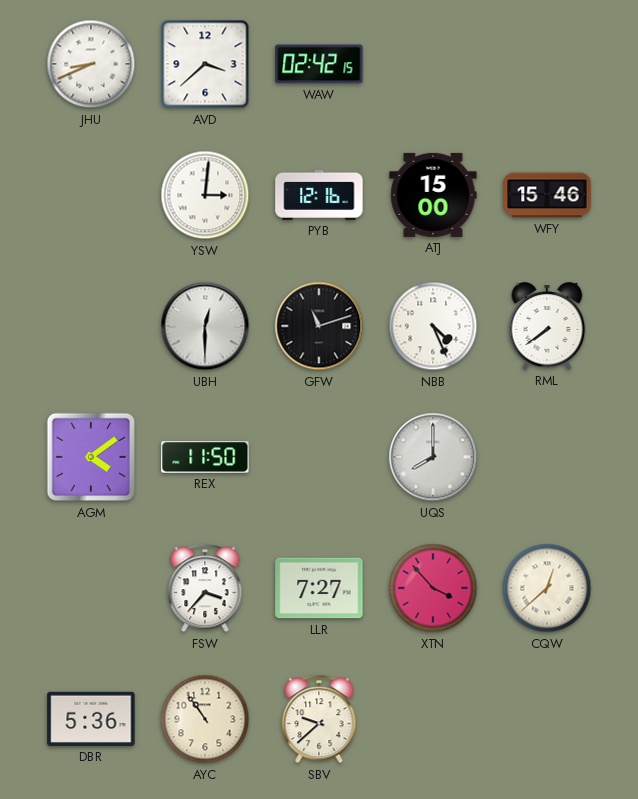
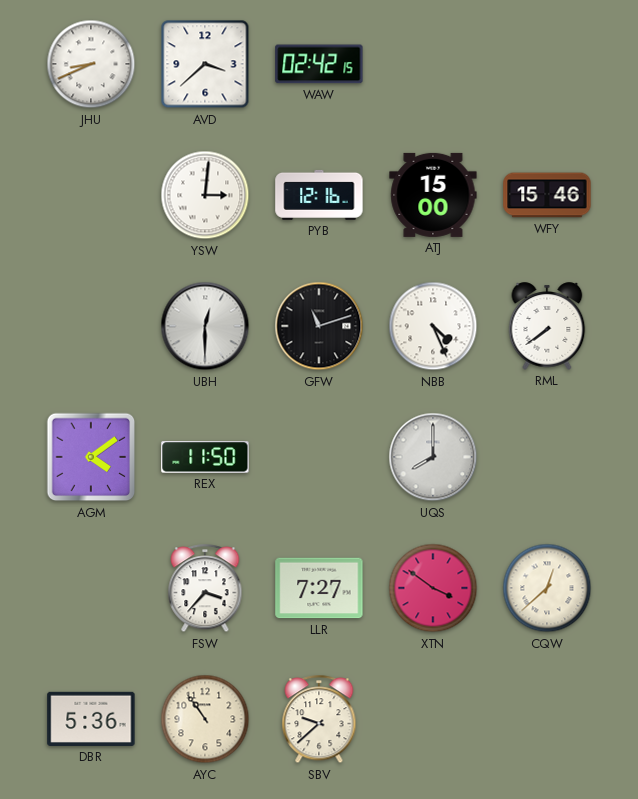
XTN: 3:53 -> 3:51 (433, 588)
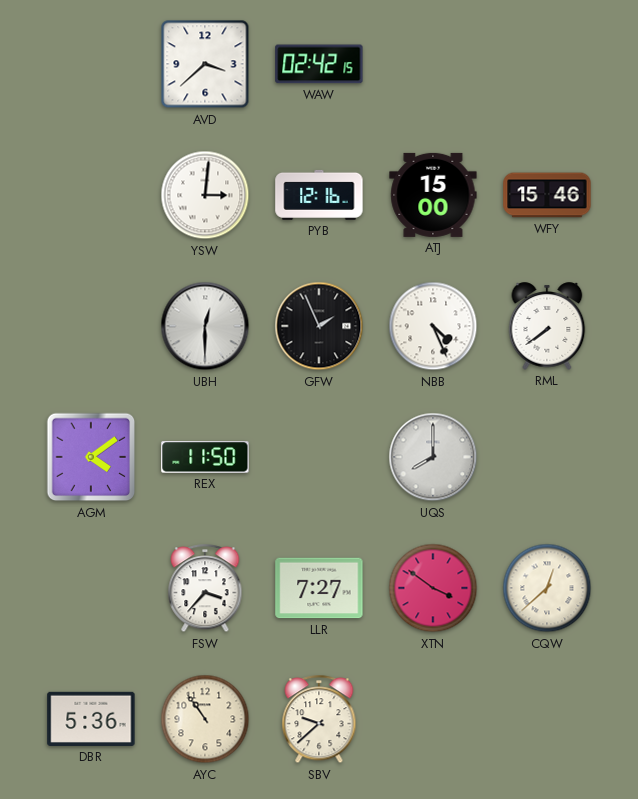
JHU: 8:41 -> none (91, 64)
GFW: 11:12 -> 1:56 (319, 326)
